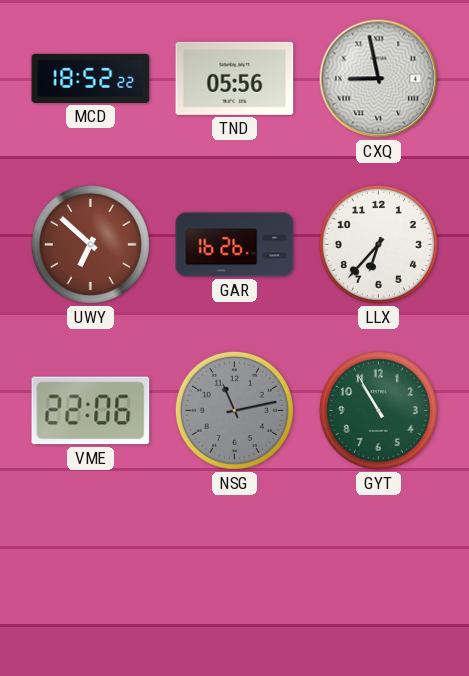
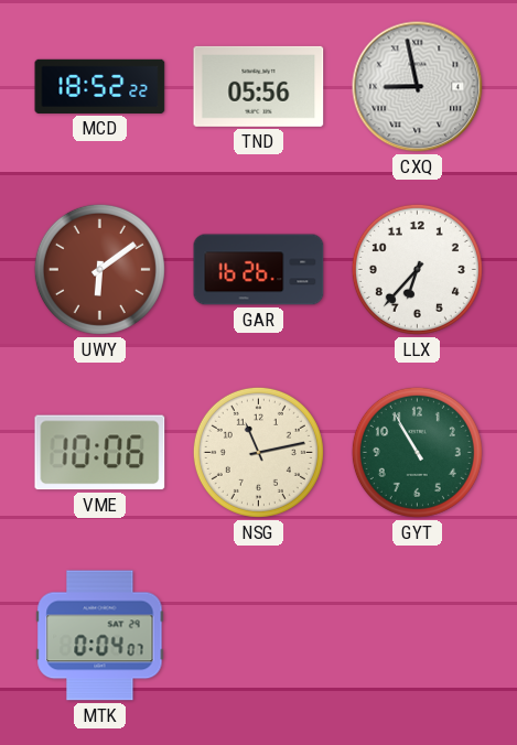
UWY: 6:52 -> 6:09 (99, 269)
VME: 22:06 -> 10:06 (100, 453)
NSG dial: grey -> cream (258, 452)
MTK: none -> 0:04 (100, 636)
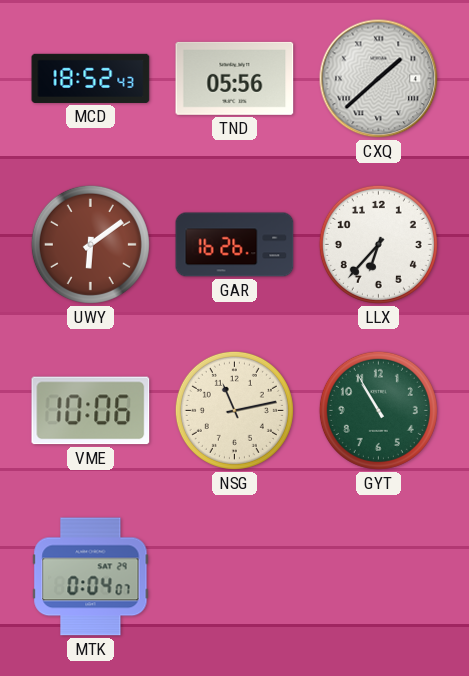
MCD: 18:52:22 -> 18:52:43 (91, 78)
CXQ: 8:58 -> 1:38 (379, 79)
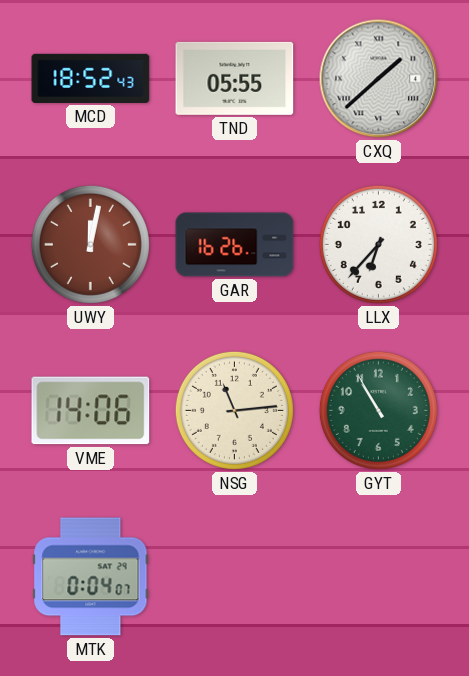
TND: 05:56 -> 05:55 (235, 78)
UWY: 6:09 -> 12:02 (90, 244)
VME: 10:06 -> 14:06 (91, 411)
NSG: 11:13 -> 11:14 (234, 410)
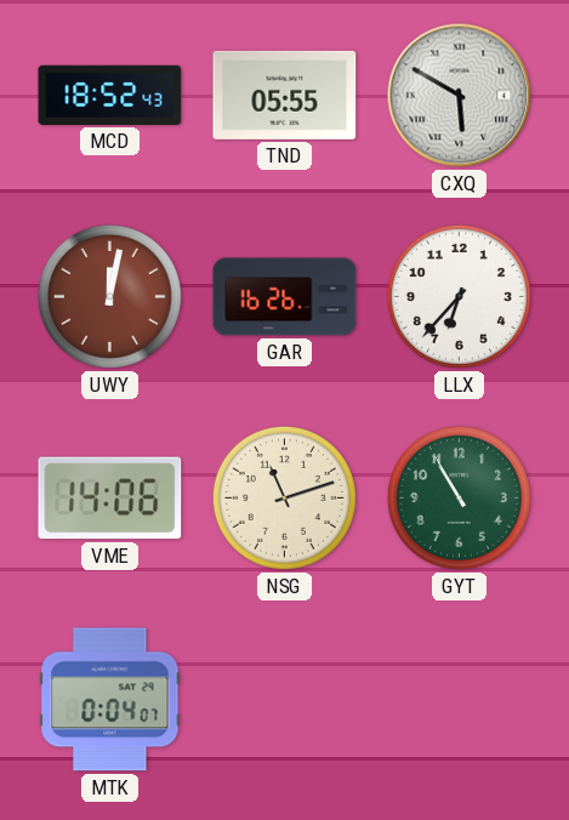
CXQ: 1:38 -> 5:50 (460, 96)
NSG: 11:14 -> 11:12 (284, 497)
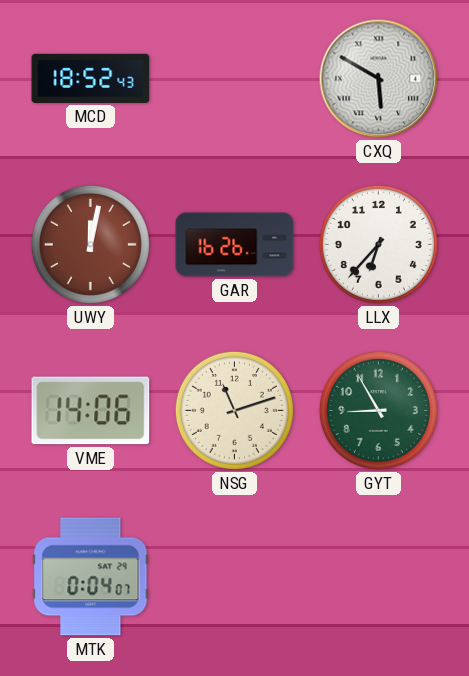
TND: 05:55 -> none (285, 95)
GYT: 10:55 -> 8:55 (378, 410)
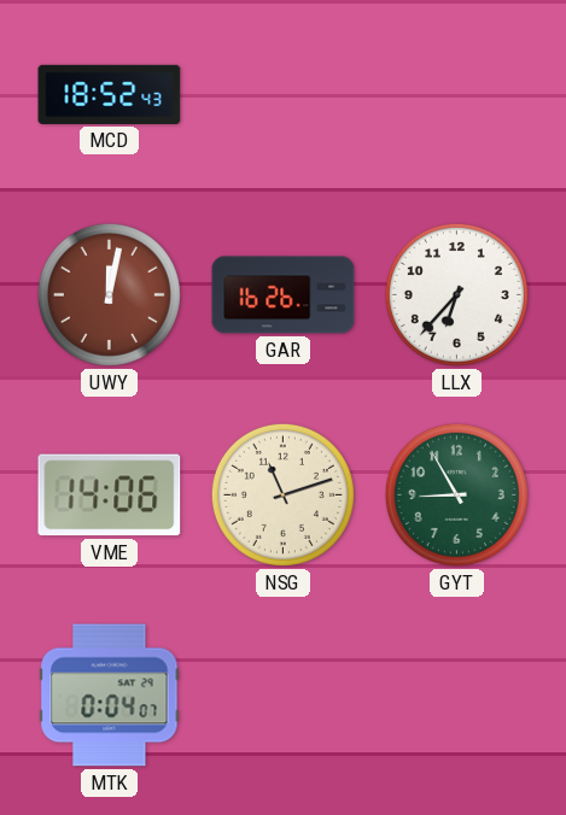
CXQ: 5:50 -> none (379, 79)
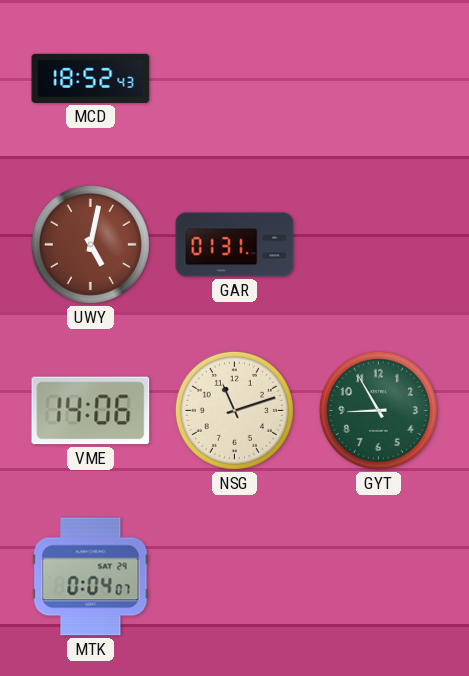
UWY: 12:02 -> 5:02 (90, 244)
GAR: 16:26 -> 01:31 (235, 245)
LLX: 6:37 -> none (456, 294)
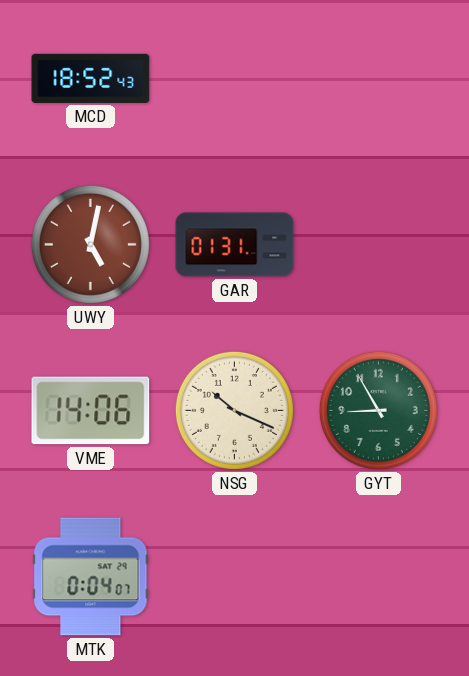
NSG: 11:12 -> 10:19 (234, 410)
